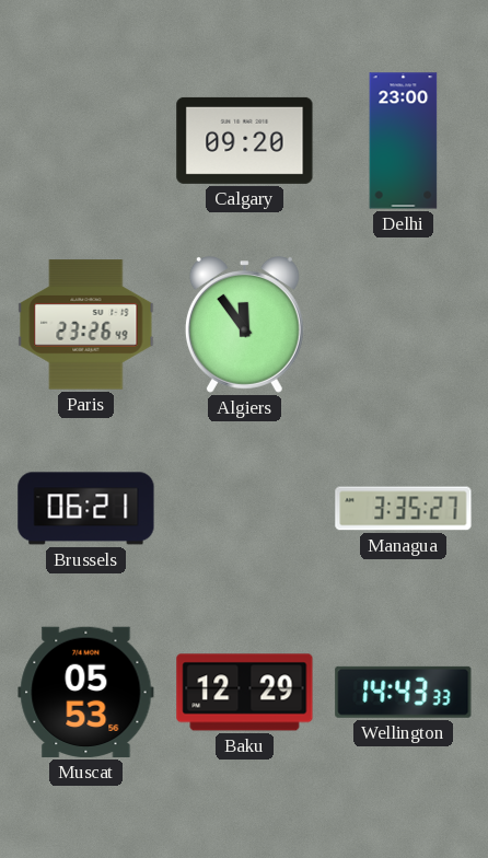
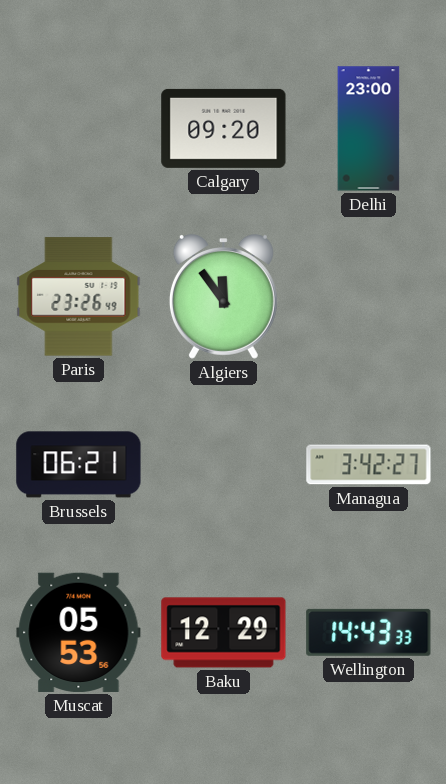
Managua: 3:35 -> 3:42 (369, 465)
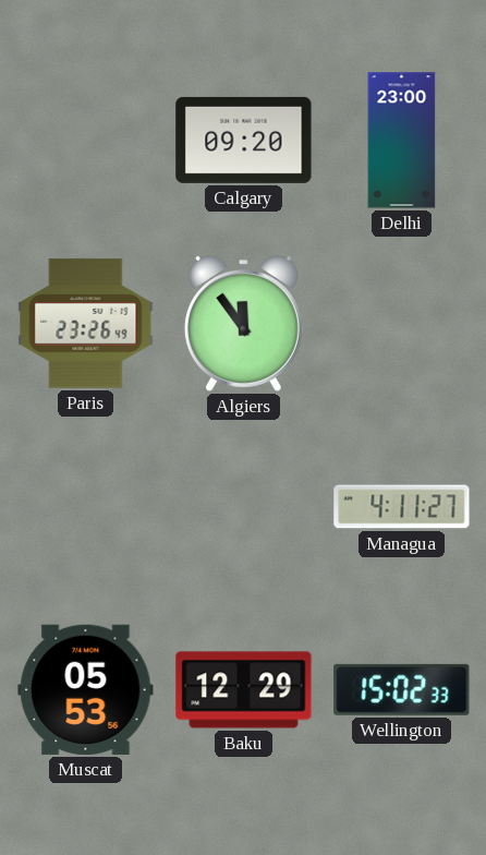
Brussels: 06:21 -> none (79, 465)
Managua: 3:42 -> 4:11 (402, 507)
Wellington: 14:43 -> 15:02 (402, 689)
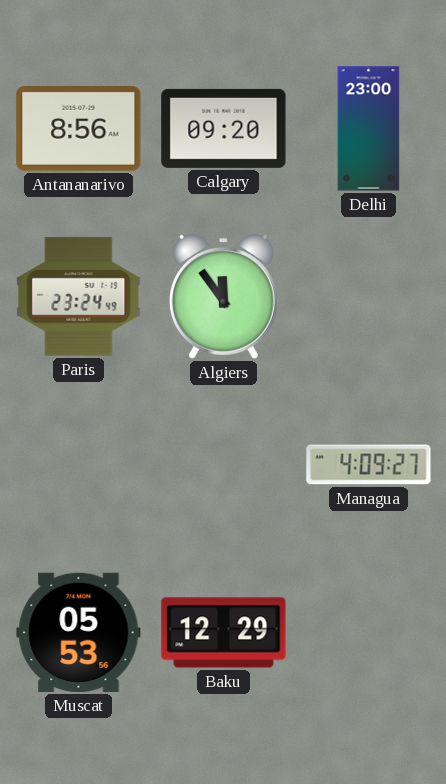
Antananarivo: none -> 8:56 (79, 129)
Paris: 23:26 -> 23:24 (79, 297)
Managua: 4:11 -> 4:09 (369, 465)
Wellington: 15:02 -> none (402, 689)
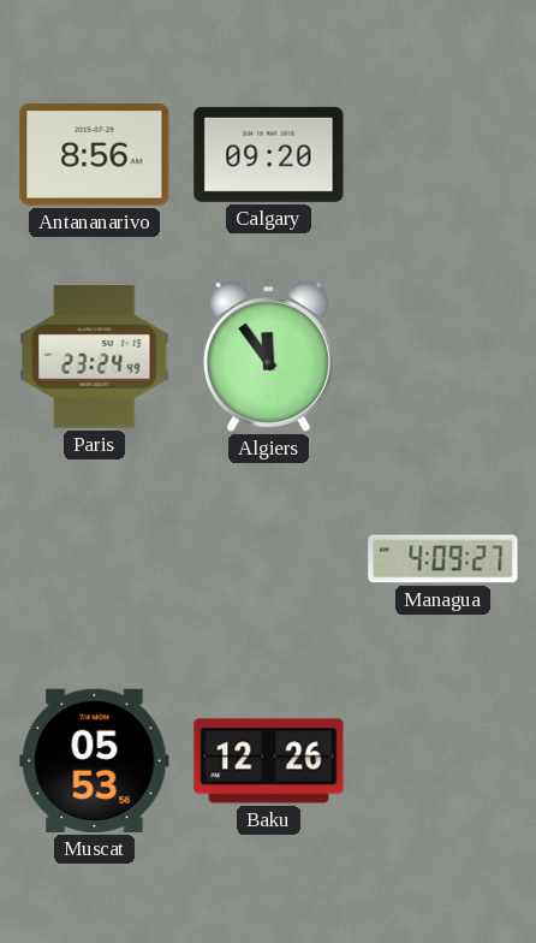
Delhi: 23:00 -> none (369, 129)
Baku: 12:29 -> 12:26 (269, 761)
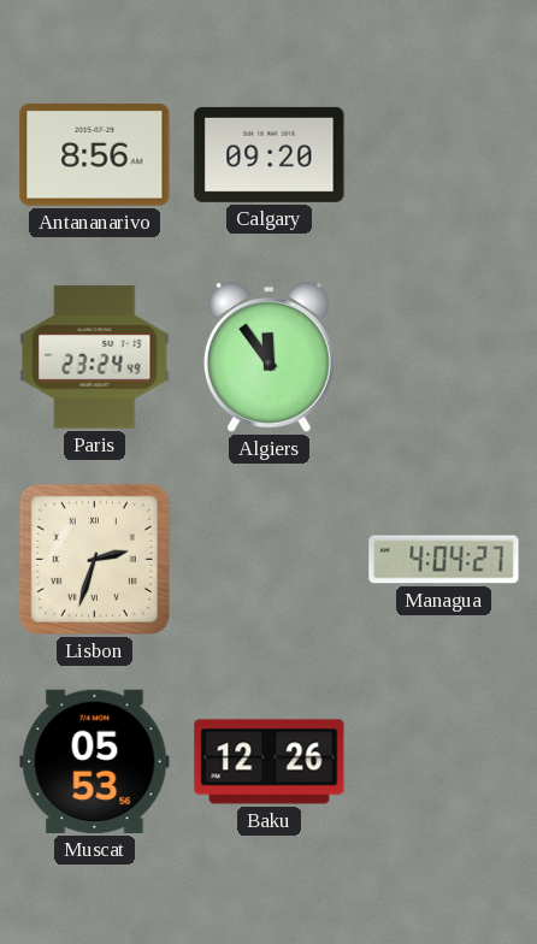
Lisbon: none -> 2:33 (94, 559)
Managua: 4:09 -> 4:04 (444, 560)
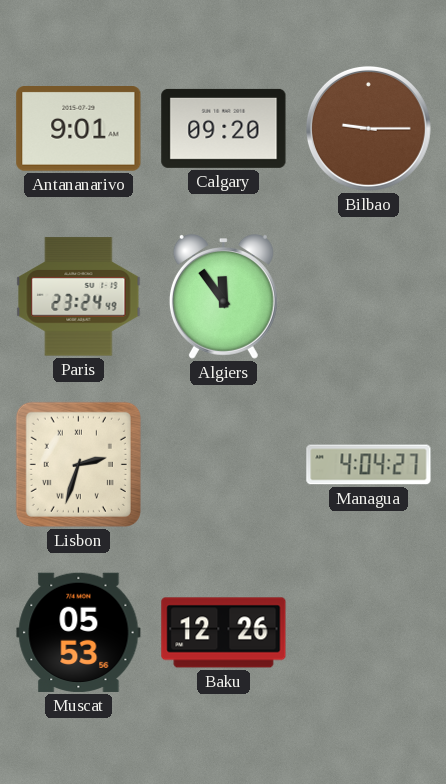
Antananarivo: 8:56 -> 9:01 (79, 129)
Bilbao: none -> 9:15 (368, 128)
